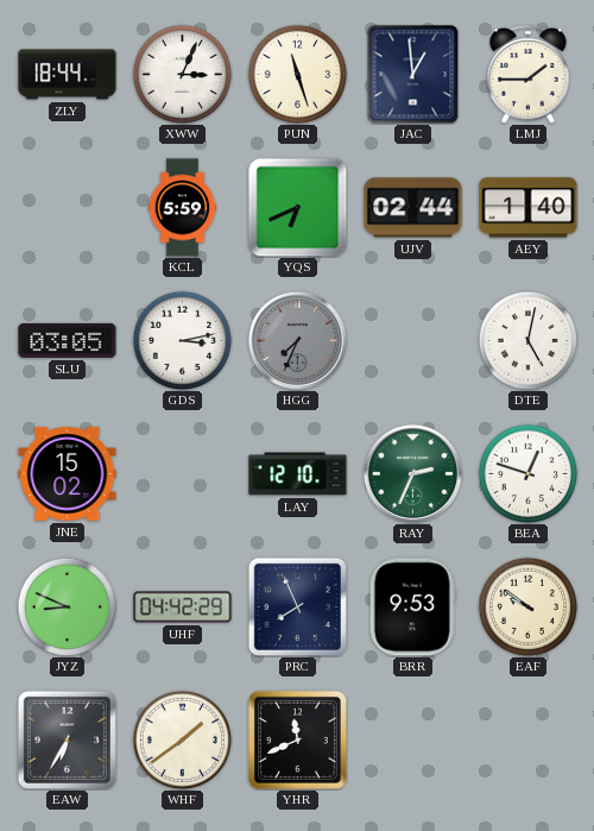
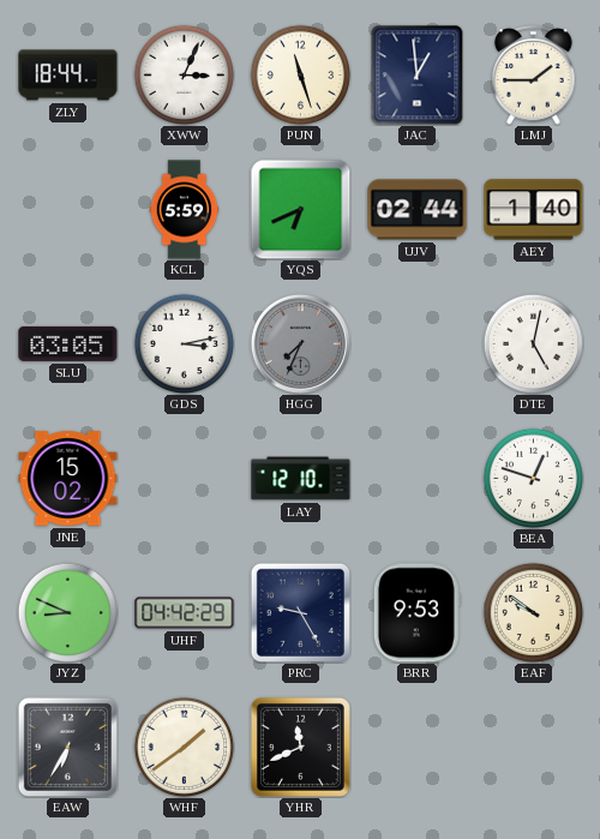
RAY: 2:34 -> none (412, 473)
PRC: 7:56 -> 9:25 (300, 612)
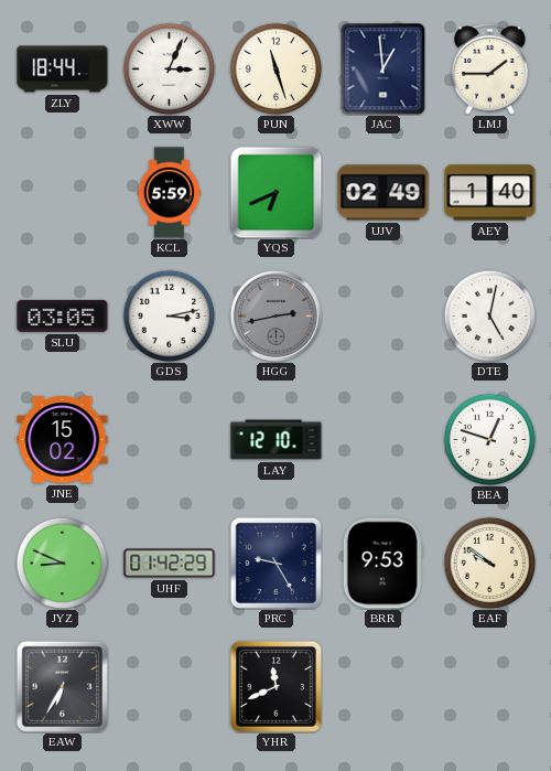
UJV: 02:44 -> 02:49 (383, 193)
HGG: 7:34 -> 2:43 (275, 315)
UHF: 04:42 -> 01:42 (170, 564)
WHF: 1:39 -> none (184, 747)
